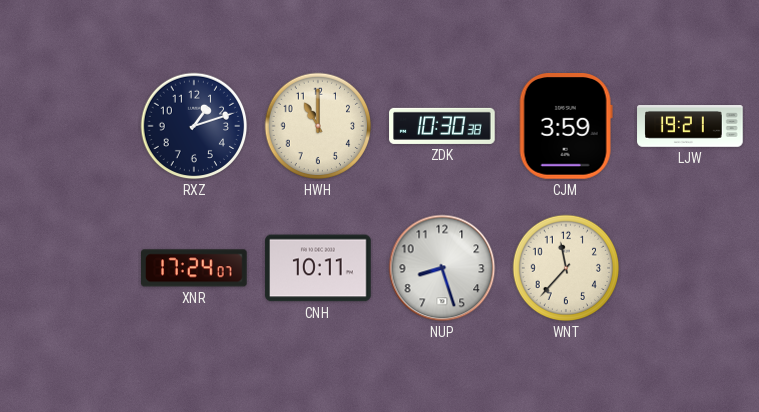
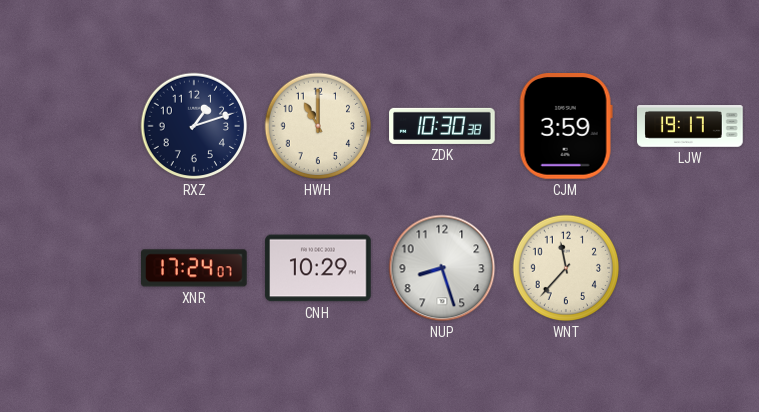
LJW: 19:21 -> 19:17 (690, 127)
CNH: 10:11 -> 10:29 (318, 268)
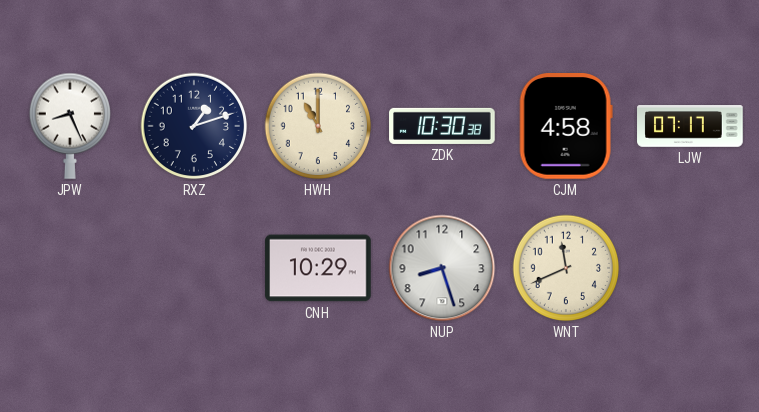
JPW: none -> 8:26 (69, 126)
CJM: 3:59 -> 4:58 (566, 127)
LJW: 19:17 -> 07:17 (690, 127)
XNR: 17:24 -> none (195, 268)
WNT: 11:37 -> 11:41 (566, 268)
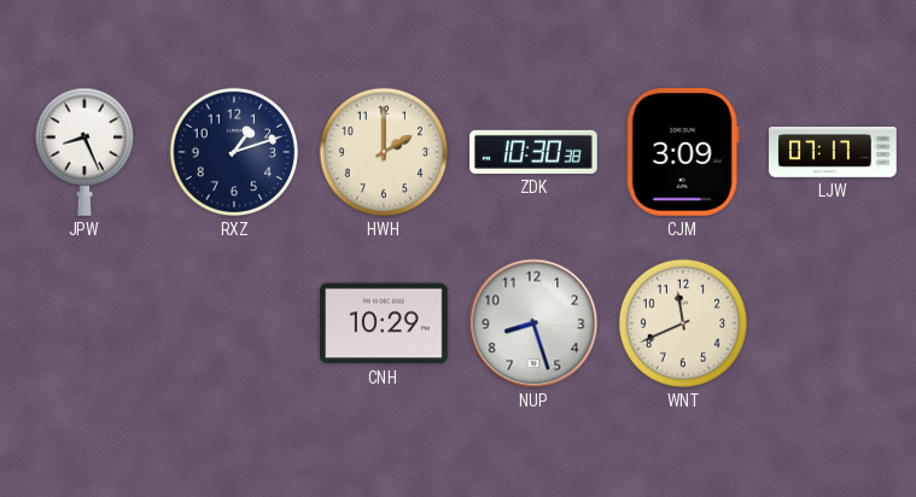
HWH: 11:00 -> 2:00 (384, 152)
CJM: 4:58 -> 3:09 (683, 153)
